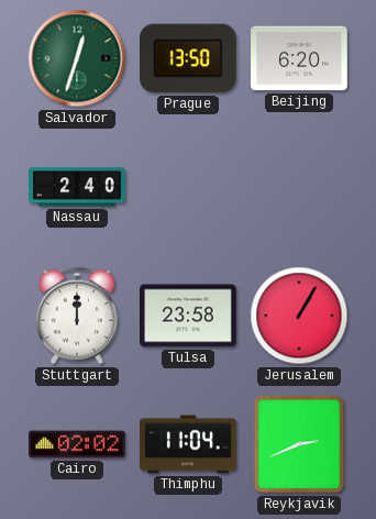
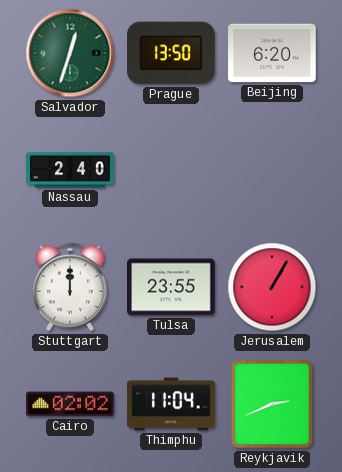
Tulsa: 23:58 -> 23:55 (171, 287)
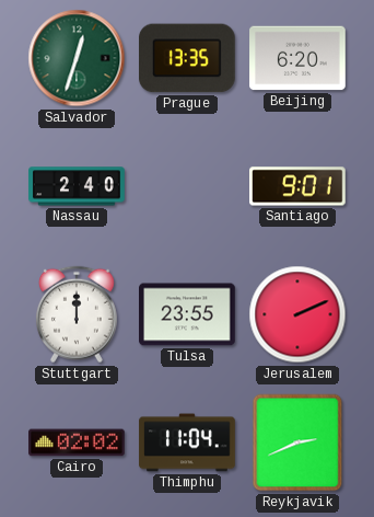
Prague: 13:50 -> 13:35 (188, 58)
Santiago: none -> 9:01 (297, 186)
Jerusalem: 1:05 -> 2:11 (297, 314)
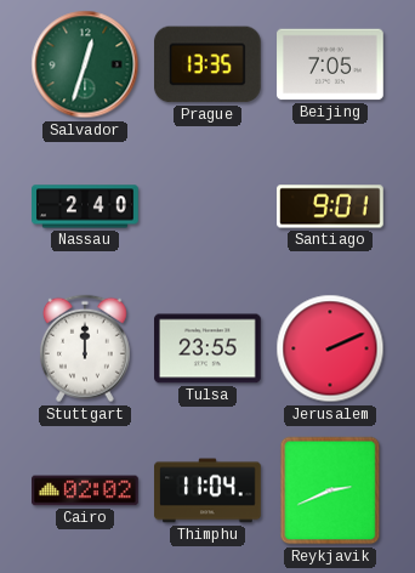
Beijing: 6:20 -> 7:05 (330, 64)
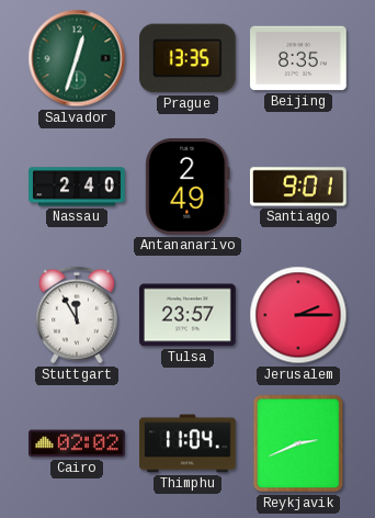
Beijing: 7:05 -> 8:35 (298, 58)
Antananarivo: none -> 2:49 (187, 188)
Stuttgart: 12:00 -> 11:55 (77, 315)
Tulsa: 23:55 -> 23:57 (187, 315)
Jerusalem: 2:11 -> 2:15 (298, 315)
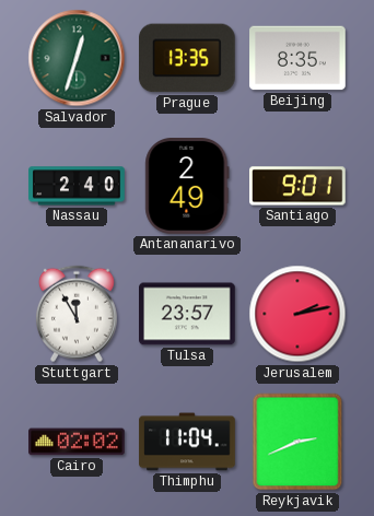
Jerusalem: 2:15 -> 2:13 (297, 314)
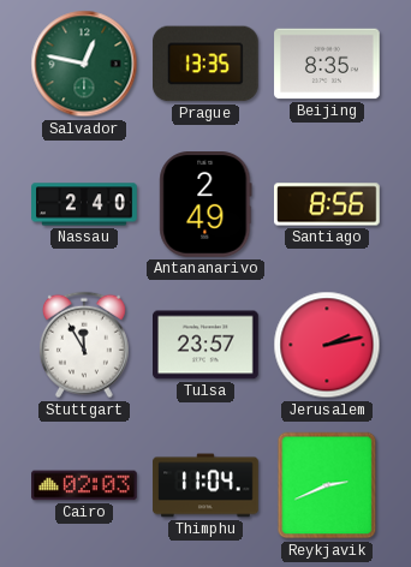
Salvador: 12:33 -> 12:47 (84, 64)
Santiago: 9:01 -> 8:56 (327, 204)
Cairo: 02:02 -> 02:03 (85, 485)
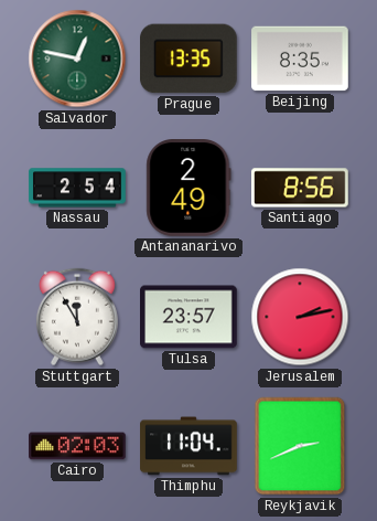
Nassau: 2:40 -> 2:54 (77, 188)
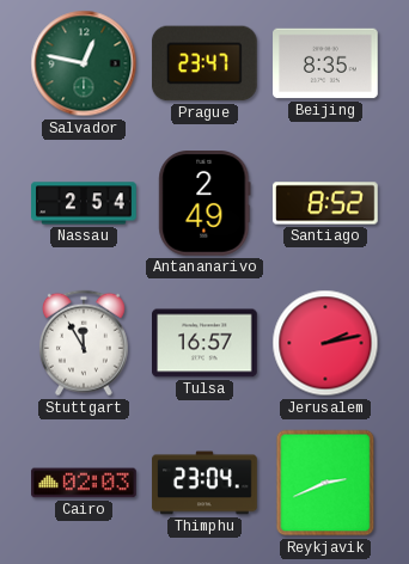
Prague: 13:35 -> 23:47 (206, 63)
Santiago: 8:56 -> 8:52 (325, 203)
Tulsa: 23:57 -> 16:57 (204, 343)
Thimphu: 11:04 -> 23:04 (204, 483)
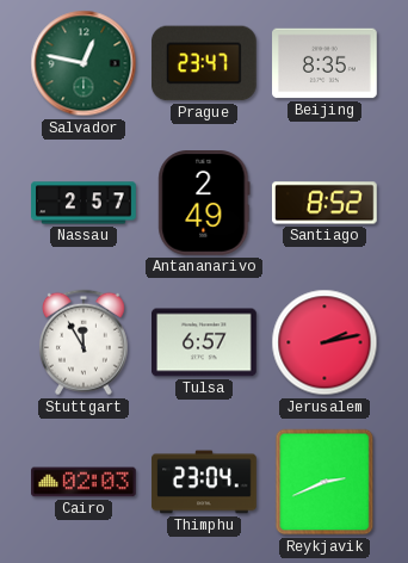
Nassau: 2:54 -> 2:57 (84, 203)
Tulsa: 16:57 -> 6:57 (204, 342)
